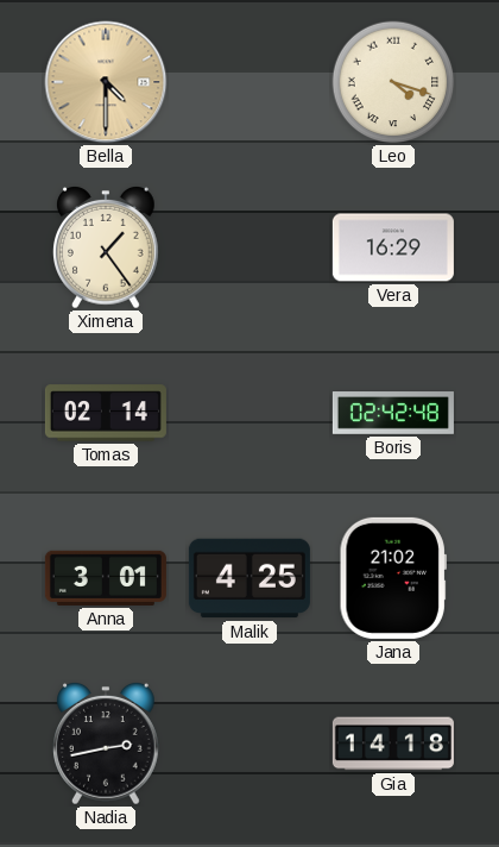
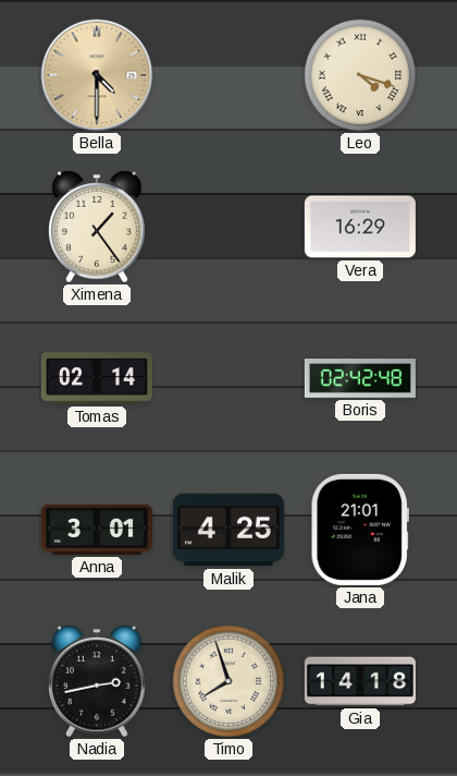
Jana: 21:02 -> 21:01 (360, 530)
Timo: none -> 7:57 (228, 681)
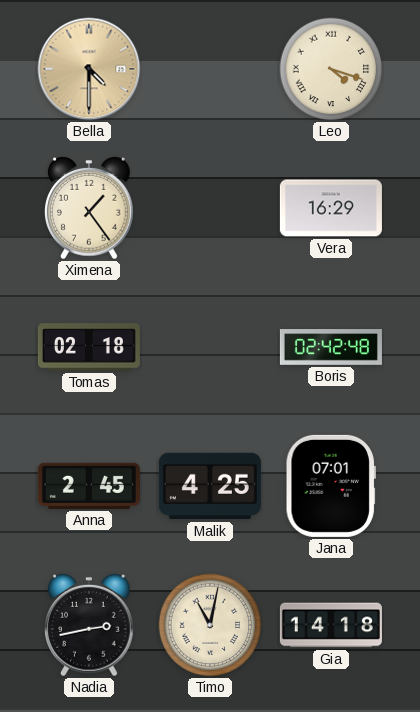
Tomas: 02:14 -> 02:18 (89, 347)
Anna: 3:01 -> 2:45 (89, 486)
Jana: 21:01 -> 07:01 (331, 486)
Timo: 7:57 -> 11:02 (210, 625)
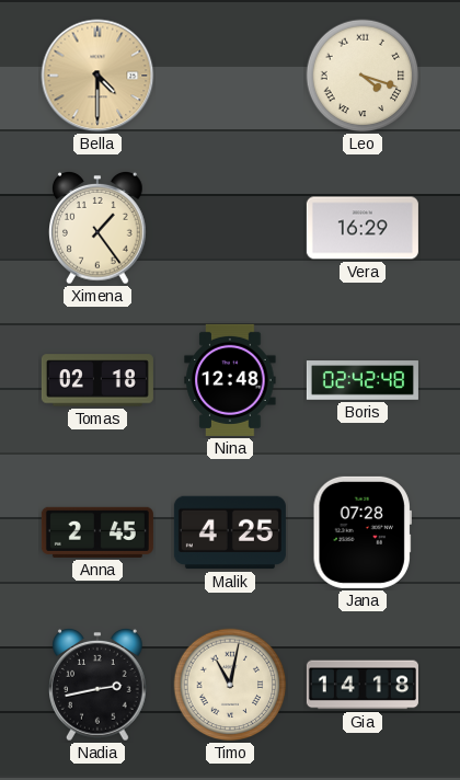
Nina: none -> 12:48 (230, 380)
Jana: 07:01 -> 07:28 (363, 532)
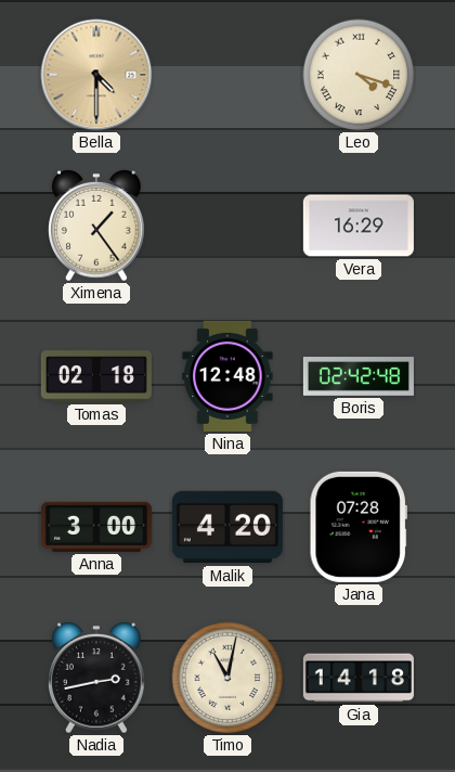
Anna: 2:45 -> 3:00 (96, 527)
Malik: 4:25 -> 4:20 (227, 527)
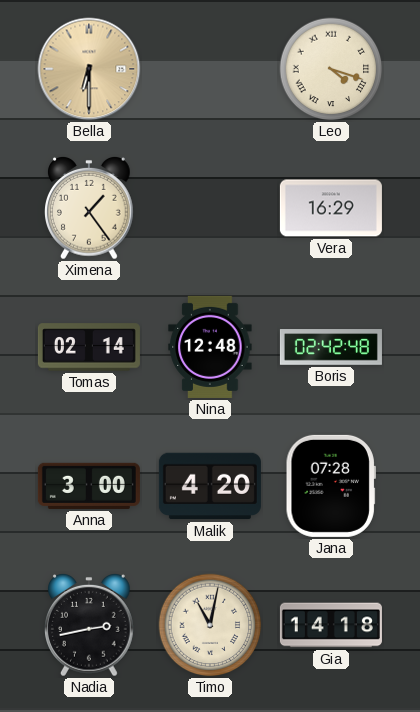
Bella: 4:30 -> 6:30 (89, 69)
Tomas: 02:18 -> 02:14 (89, 347)
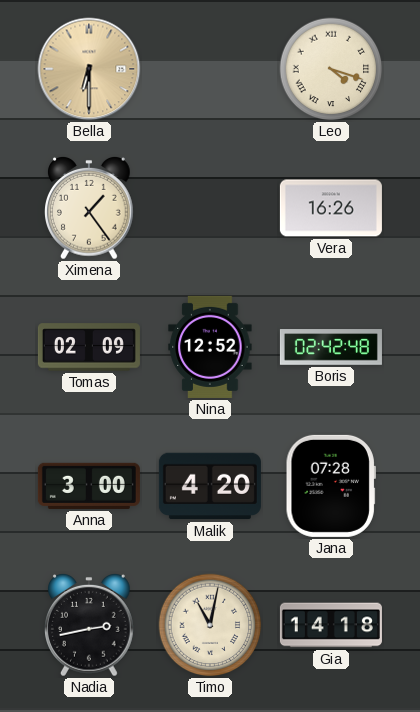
Vera: 16:29 -> 16:26 (331, 208)
Tomas: 02:14 -> 02:09 (89, 347)
Nina: 12:48 -> 12:52 (210, 347)
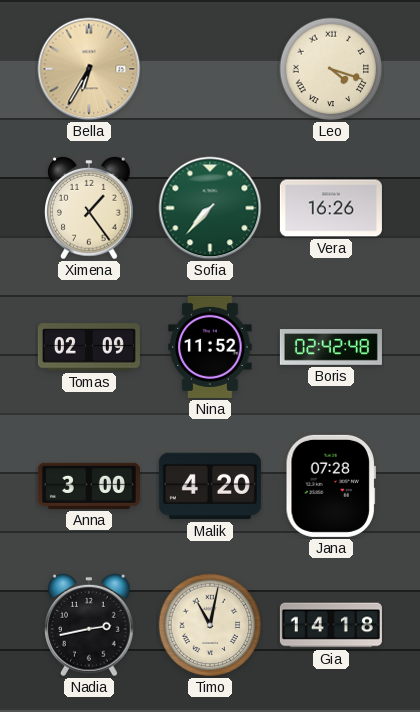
Bella: 6:30 -> 6:35 (89, 69)
Sofia: none -> 7:37 (210, 208)
Nina: 12:52 -> 11:52 (210, 347)
